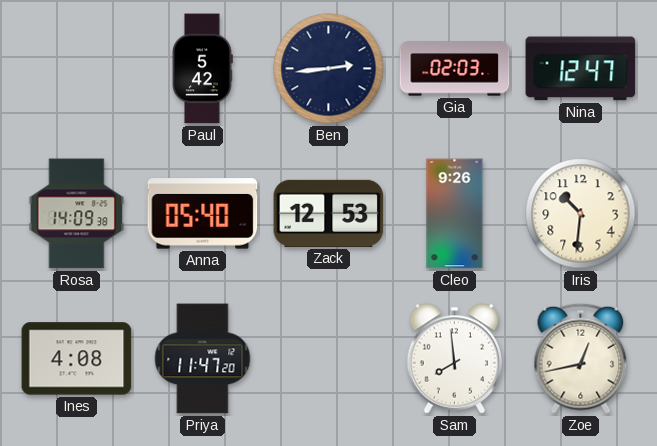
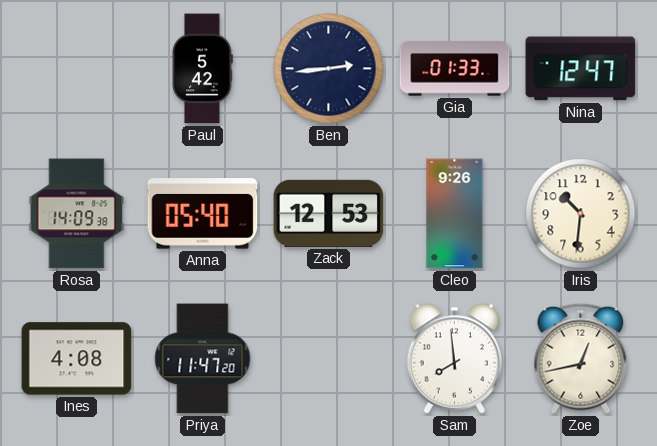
Gia: 02:03 -> 01:33 (455, 69)
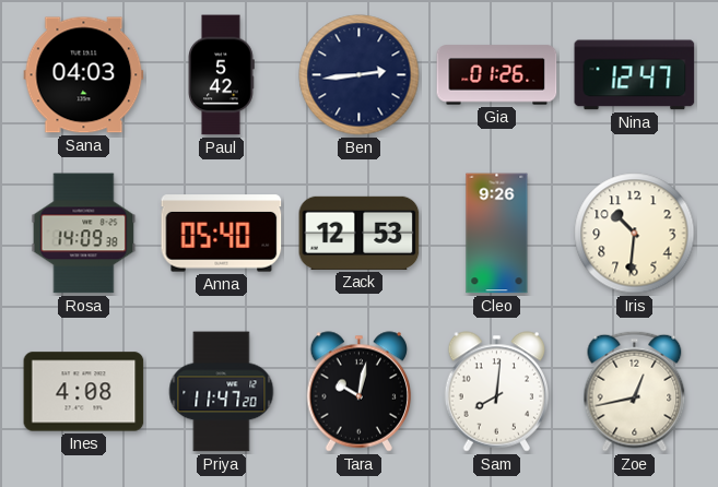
Sana: none -> 04:03 (84, 75)
Gia: 01:33 -> 01:26 (497, 75)
Tara: none -> 10:02 (360, 392)
Sam: 7:59 -> 8:01 (497, 392)
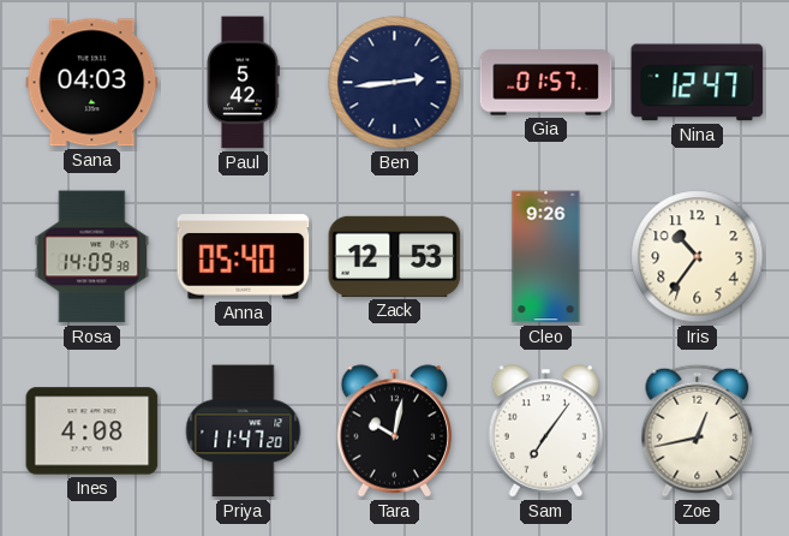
Gia: 01:26 -> 01:57 (546, 83)
Iris: 10:31 -> 10:36 (698, 257)
Sam: 8:01 -> 7:06 (546, 431)
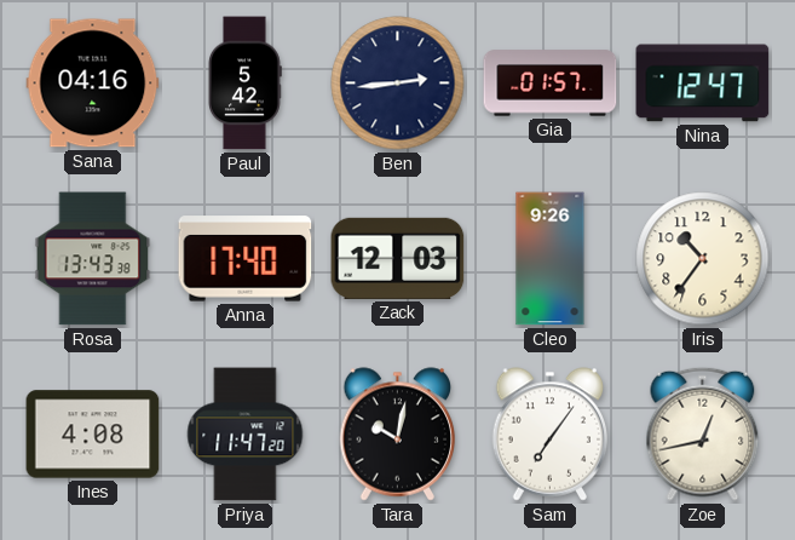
Sana: 04:03 -> 04:16 (93, 84)
Rosa: 14:09 -> 13:43 (93, 259)
Anna: 05:40 -> 17:40 (246, 259)
Zack: 12:53 -> 12:03 (398, 258)
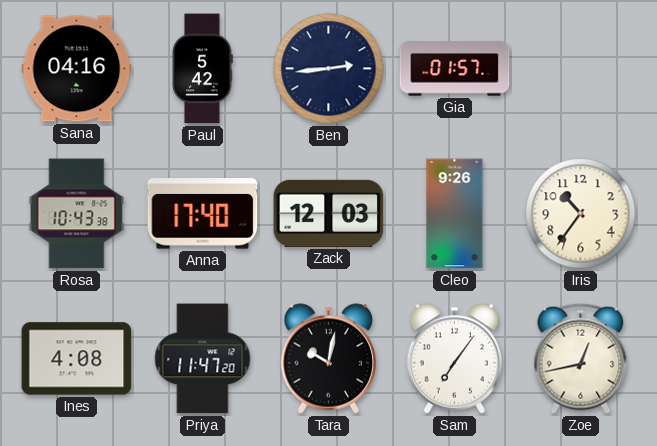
Nina: 12:47 -> none (703, 84)
Rosa: 13:43 -> 10:43 (77, 214)
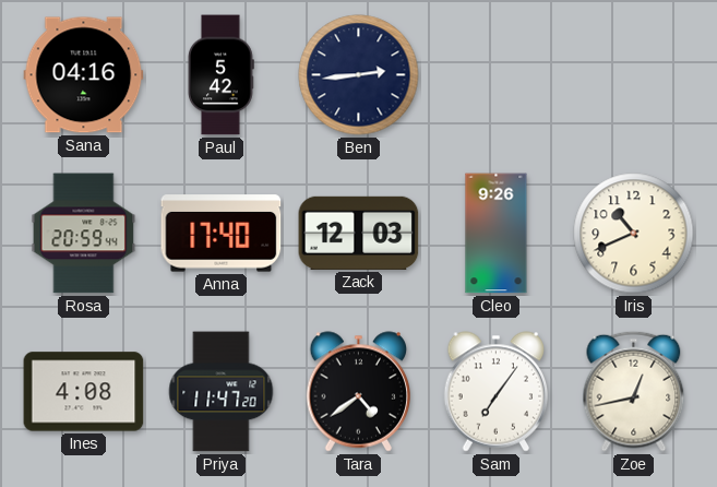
Gia: 01:57 -> none (455, 69)
Rosa: 10:43 -> 20:59 (84, 234)
Iris: 10:36 -> 10:41 (634, 234)
Tara: 10:02 -> 4:39 (359, 392)
